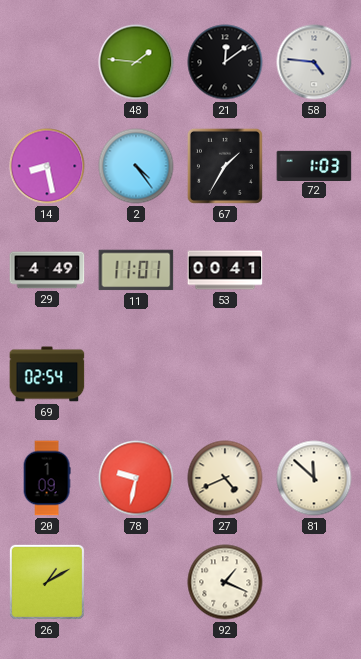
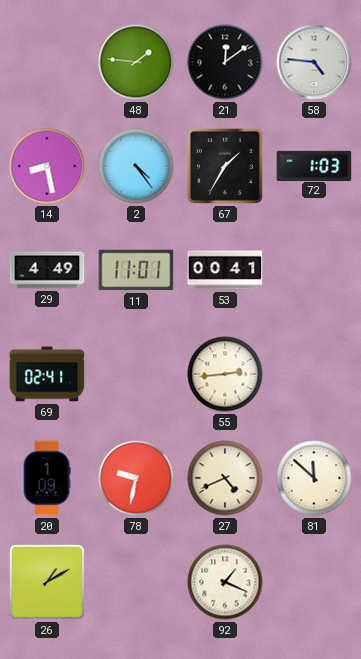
69: 02:54 -> 02:41 (47, 374)
55: none -> 2:44 (225, 374)
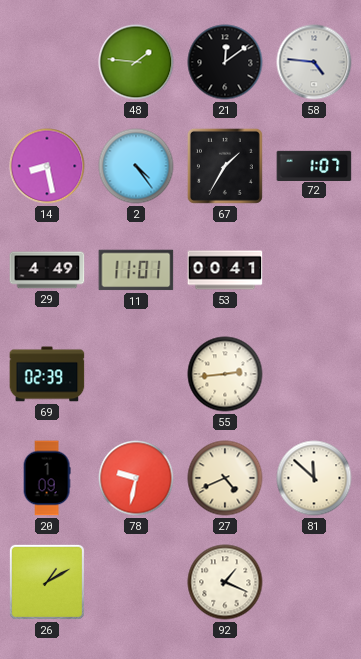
72: 1:03 -> 1:07 (314, 165)
69: 02:41 -> 02:39 (47, 374)
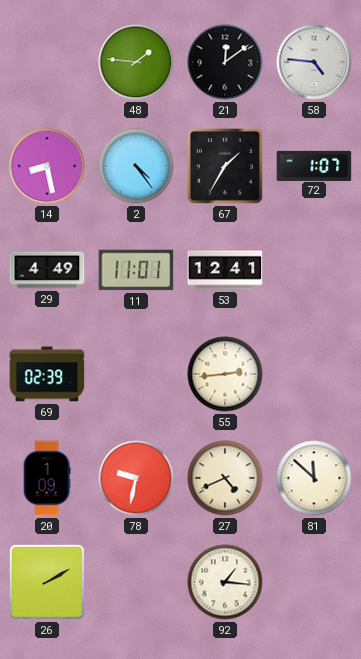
53: 00:41 -> 12:41 (225, 270)
26: 1:10 -> 2:10 (47, 582)
92: 1:19 -> 1:16 (225, 582)
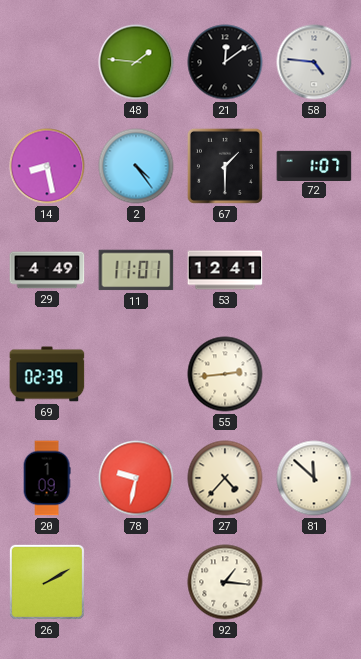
67: 1:35 -> 1:30 (225, 166)
27: 4:41 -> 4:37 (225, 478)
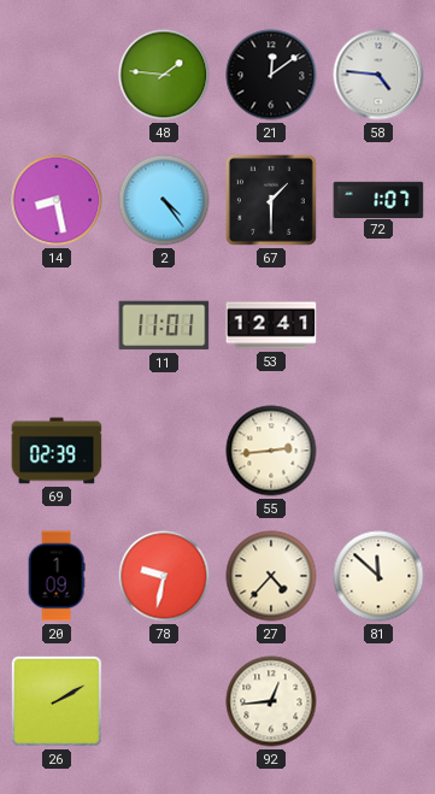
29: 4:49 -> none (47, 270)
92: 1:16 -> 12:44 (271, 701)
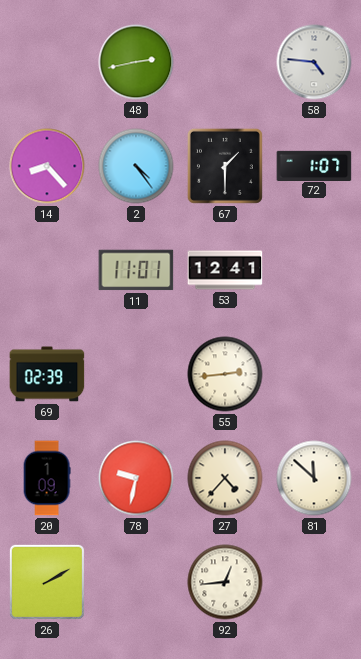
48: 1:46 -> 2:43 (136, 62)
21: 12:09 -> none (271, 75)
14: 8:28 -> 8:23 (47, 166)
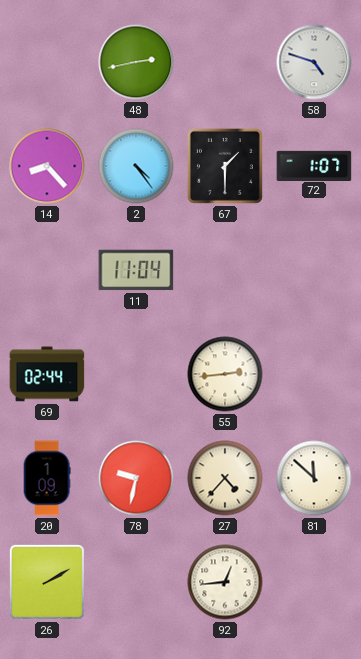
58: 4:46 -> 4:48 (314, 62)
11: 11:01 -> 11:04 (136, 270)
53: 12:41 -> none (225, 270)
69: 02:39 -> 02:44 (47, 374)
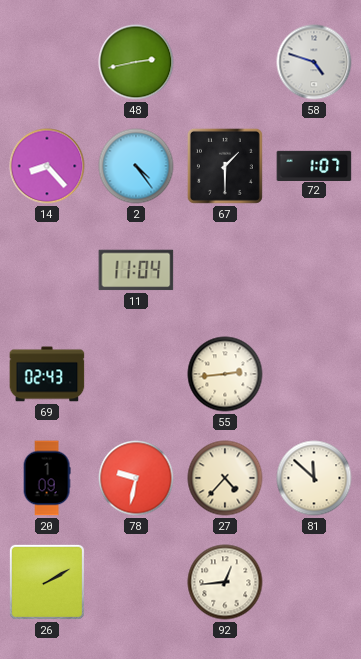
69: 02:44 -> 02:43 (47, 374)
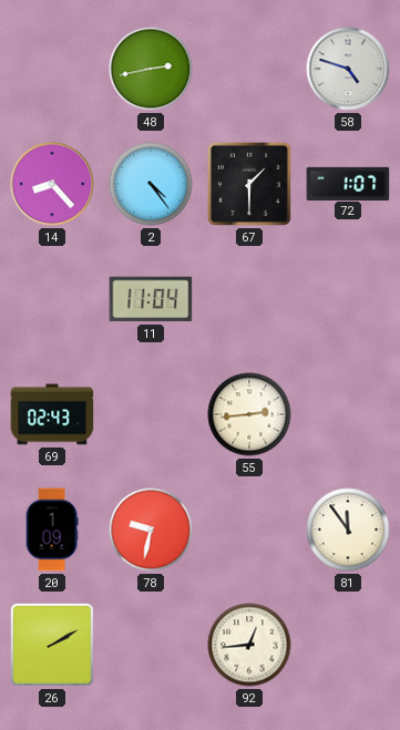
27: 4:37 -> none (225, 478)
81: 11:52 -> 11:54 (348, 529)
